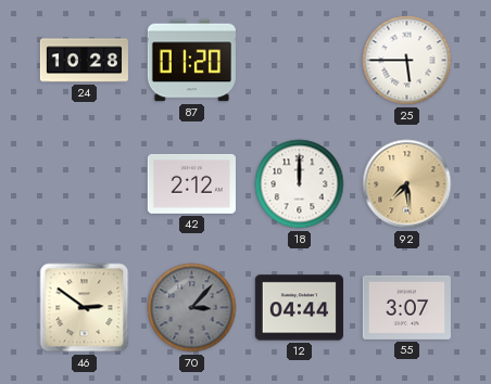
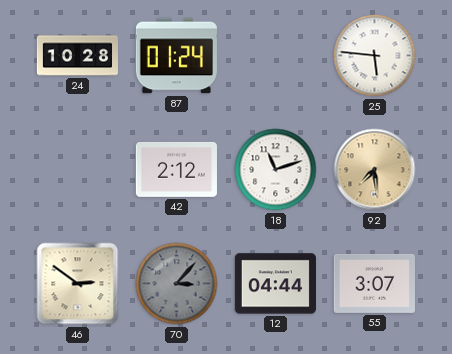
87: 01:20 -> 01:24 (176, 56)
25: 5:45 -> 5:46 (375, 56)
18: 12:00 -> 11:12 (276, 170)
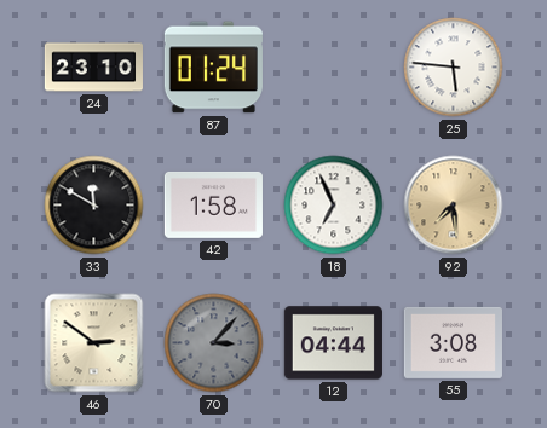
24: 10:28 -> 23:10 (93, 68)
33: none -> 11:50 (94, 206)
42: 2:12 -> 1:58 (213, 204)
18: 11:12 -> 6:56 (334, 206)
55: 3:07 -> 3:08 (453, 342)
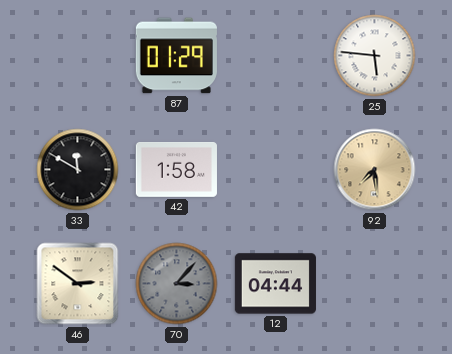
24: 23:10 -> none (93, 68)
87: 01:24 -> 01:29 (176, 56)
18: 6:56 -> none (334, 206)
55: 3:08 -> none (453, 342)
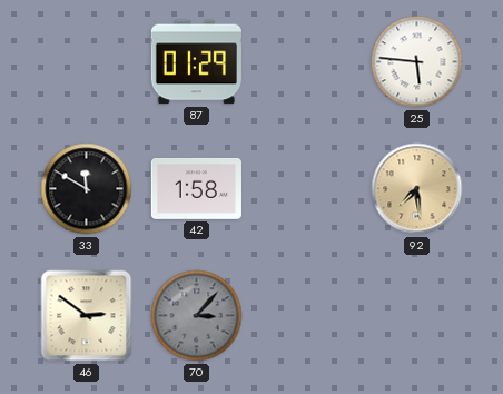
12: 04:44 -> none (275, 284)
